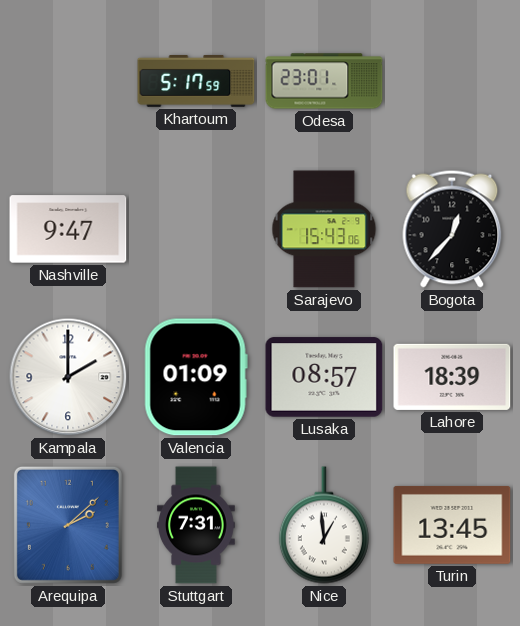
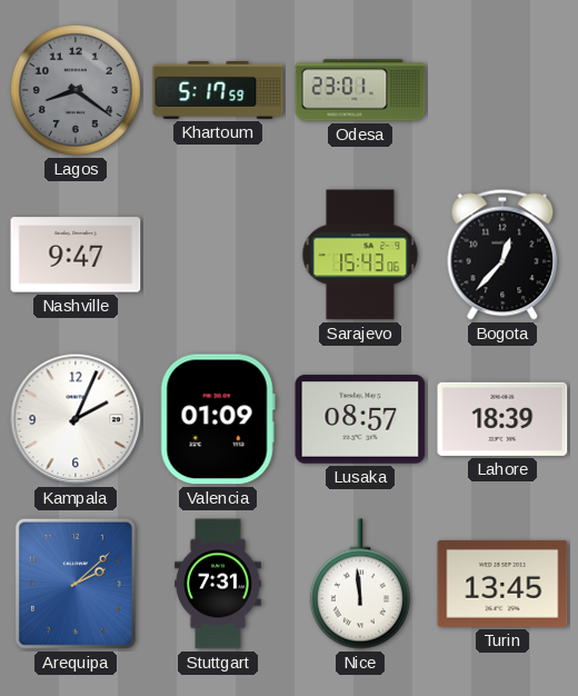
Lagos: none -> 8:21 (76, 90)
Kampala: 2:00 -> 2:04 (76, 419)
Nice: 12:59 -> 11:59 (360, 584)
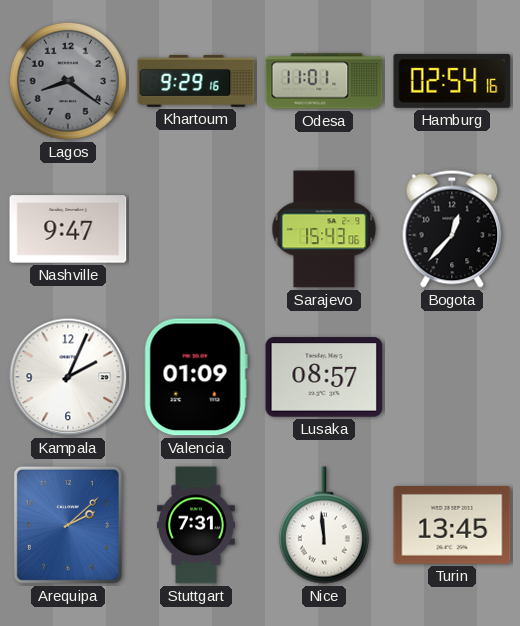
Khartoum: 5:17 -> 9:29 (196, 81)
Odesa: 23:01 -> 11:01 (324, 81)
Hamburg: none -> 02:54 (452, 81)
Lahore: 18:39 -> none (502, 419)
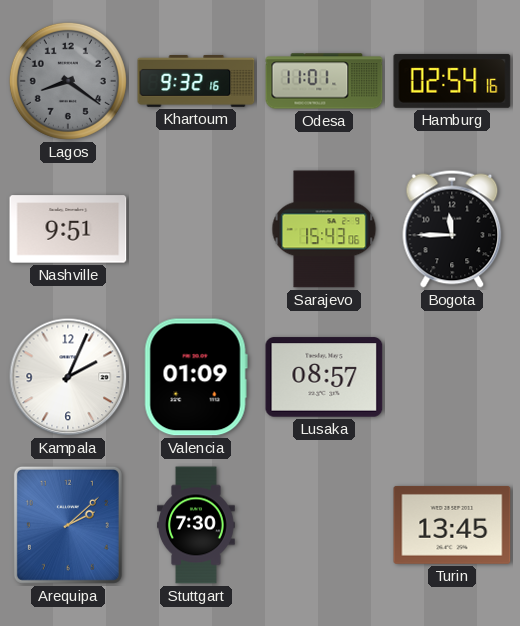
Khartoum: 9:29 -> 9:32 (196, 81)
Nashville: 9:47 -> 9:51 (68, 229)
Bogota: 12:37 -> 11:45 (452, 229)
Stuttgart: 7:31 -> 7:30 (196, 525)
Nice: 11:59 -> none (324, 525)
